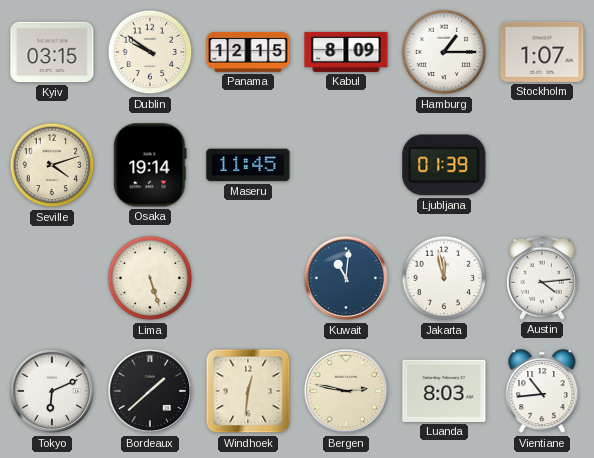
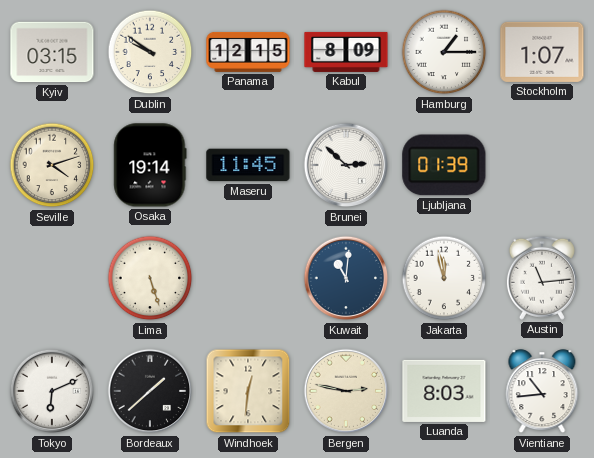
Brunei: none -> 2:52 (346, 165)
Austin: 4:14 -> 11:14 (542, 278)
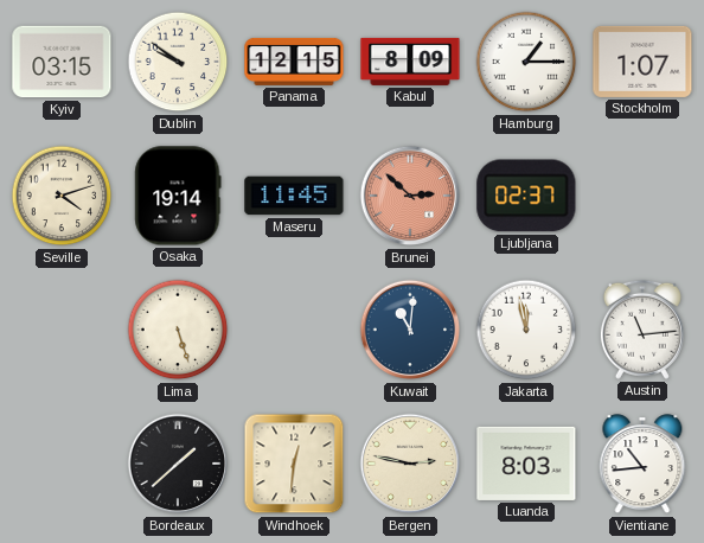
Brunei dial: white -> salmon (410, 196)
Ljubljana: 01:39 -> 02:37 (526, 196)
Tokyo: 6:11 -> none (52, 391)
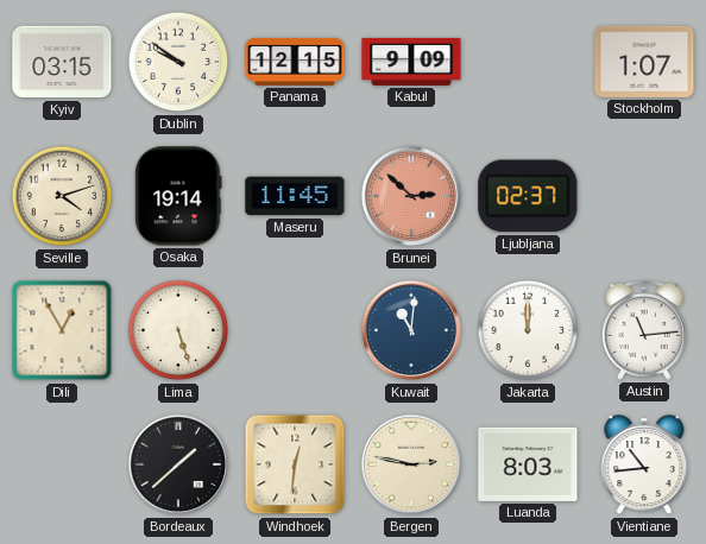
Kabul: 8:09 -> 9:09 (411, 62)
Hamburg: 1:15 -> none (526, 62)
Dili: none -> 12:55 (62, 330)
Jakarta: 11:58 -> 12:00 (528, 330)
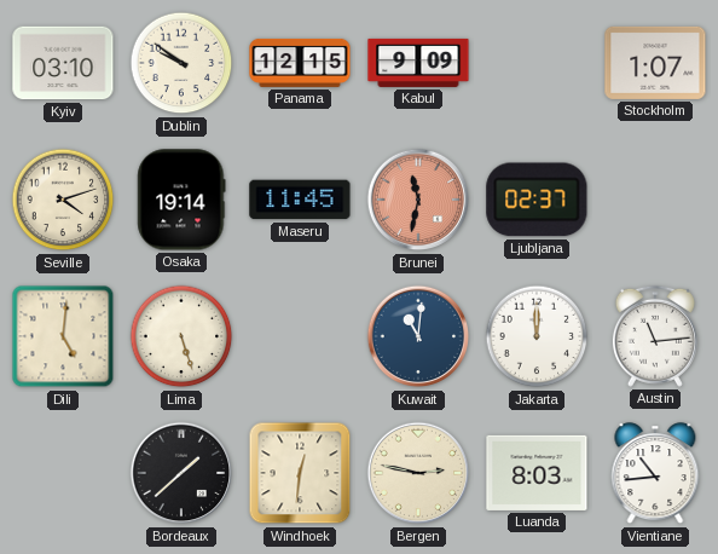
Kyiv: 03:15 -> 03:10 (63, 63)
Brunei: 2:52 -> 11:32 (418, 200)
Dili: 12:55 -> 5:01 (63, 336)
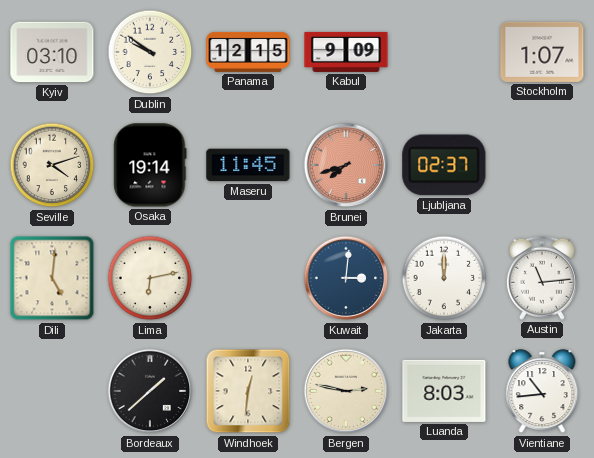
Brunei: 11:32 -> 7:42 (346, 165)
Lima: 5:27 -> 6:13 (150, 278)
Kuwait: 11:01 -> 3:01 (346, 278)
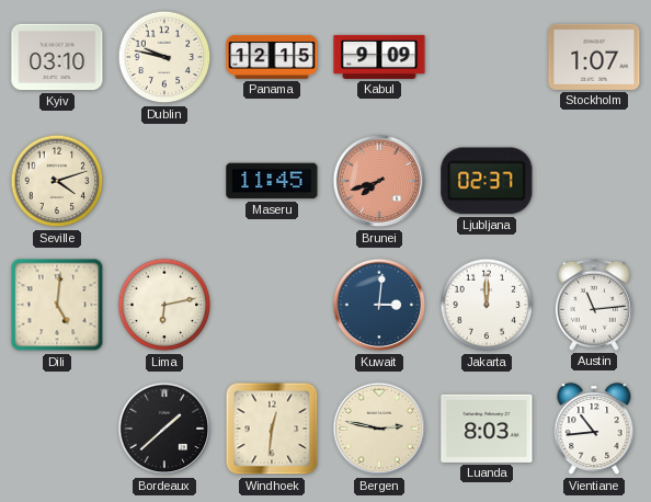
Dublin: 9:51 -> 9:47 (164, 57)
Osaka: 19:14 -> none (150, 165)
